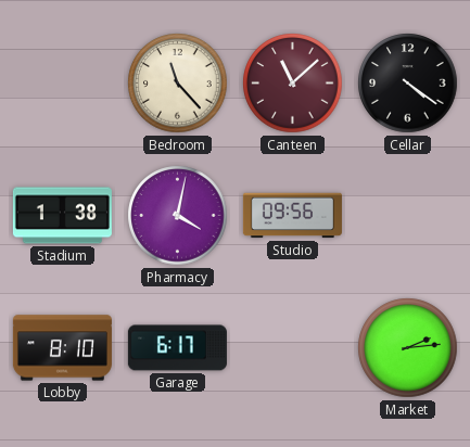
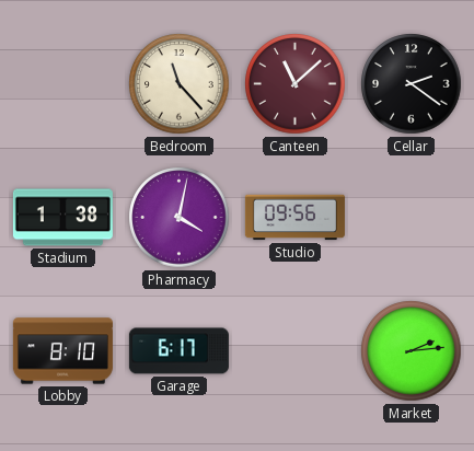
Cellar: 4:21 -> 2:21 (412, 84)
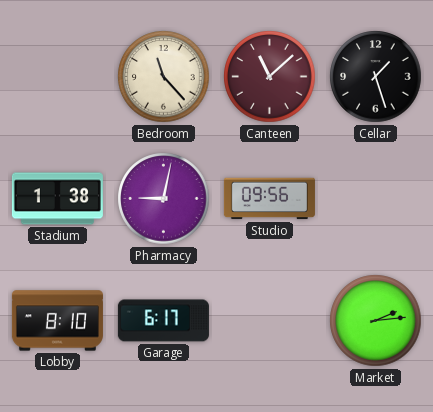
Cellar: 2:21 -> 1:27 (376, 77)
Pharmacy: 4:02 -> 9:02 (164, 199)
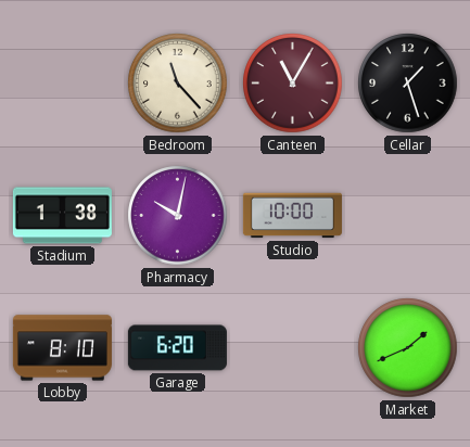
Canteen: 11:08 -> 11:05 (293, 84)
Pharmacy: 9:02 -> 10:02 (178, 216)
Studio: 09:56 -> 10:00 (292, 216)
Garage: 6:17 -> 6:20 (177, 348)
Market: 2:14 -> 1:41 (408, 348)
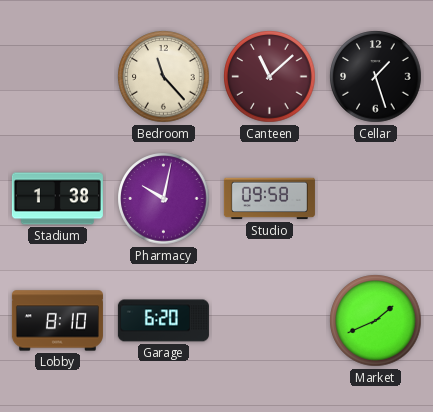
Canteen: 11:05 -> 11:08 (270, 77)
Studio: 10:00 -> 09:58 (269, 199)
